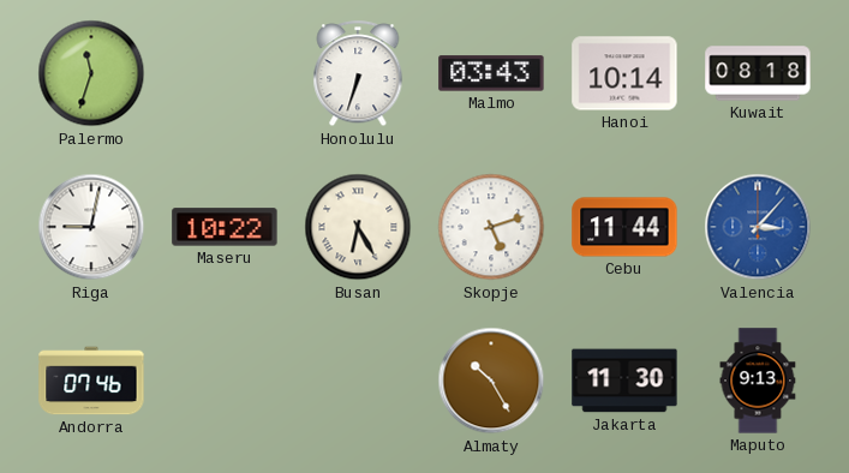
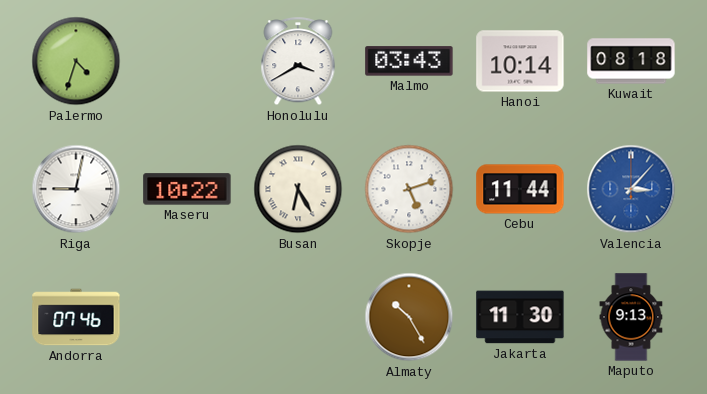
Palermo: 11:33 -> 4:33 (76, 61)
Honolulu: 6:33 -> 3:40 (298, 62)
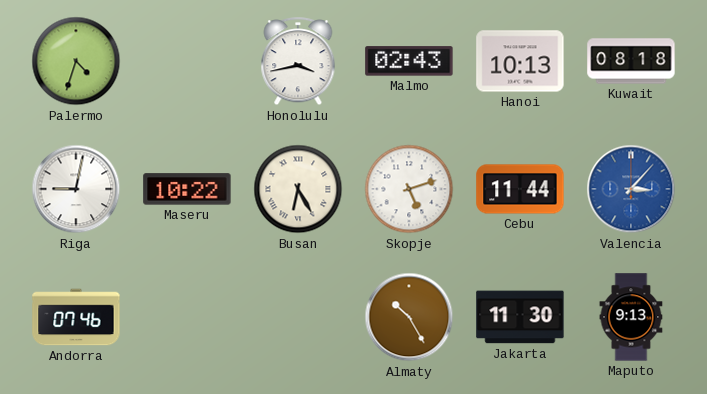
Honolulu: 3:40 -> 3:43 (298, 62)
Malmo: 03:43 -> 02:43 (409, 61)
Hanoi: 10:14 -> 10:13 (520, 61)
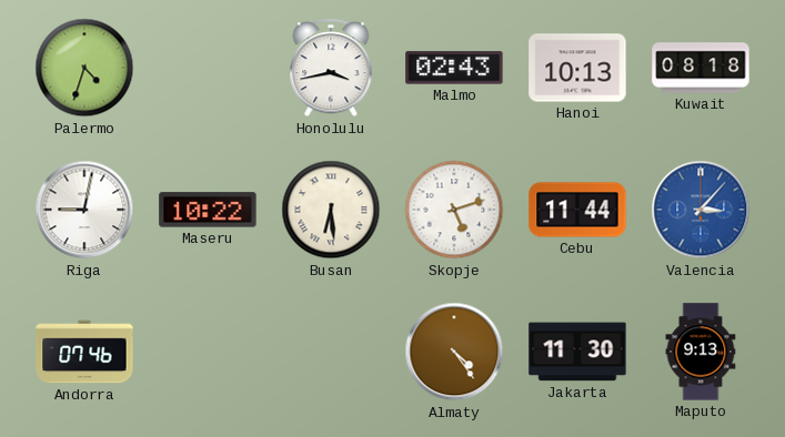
Busan: 6:25 -> 6:29 (331, 210)
Almaty: 10:25 -> 4:24 (454, 352)
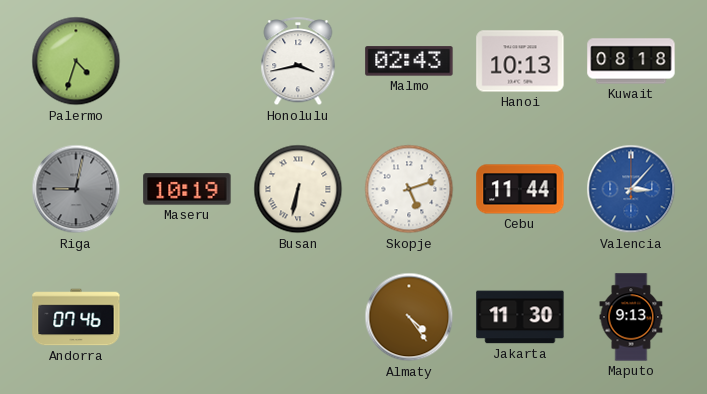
Riga dial: white -> grey (76, 189)
Maseru: 10:22 -> 10:19 (187, 189)
Busan: 6:29 -> 6:32 (298, 189)
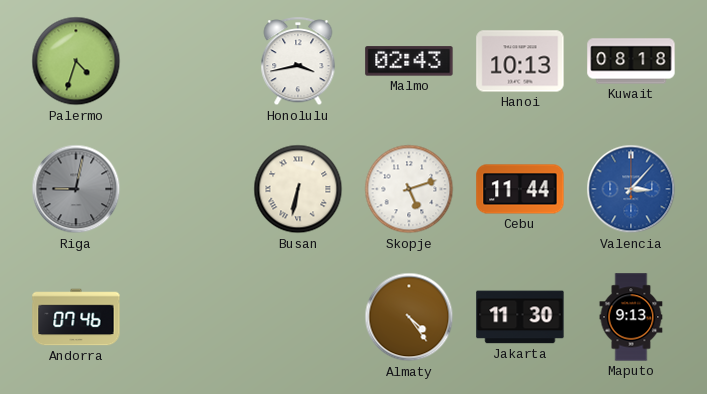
Maseru: 10:19 -> none (187, 189)
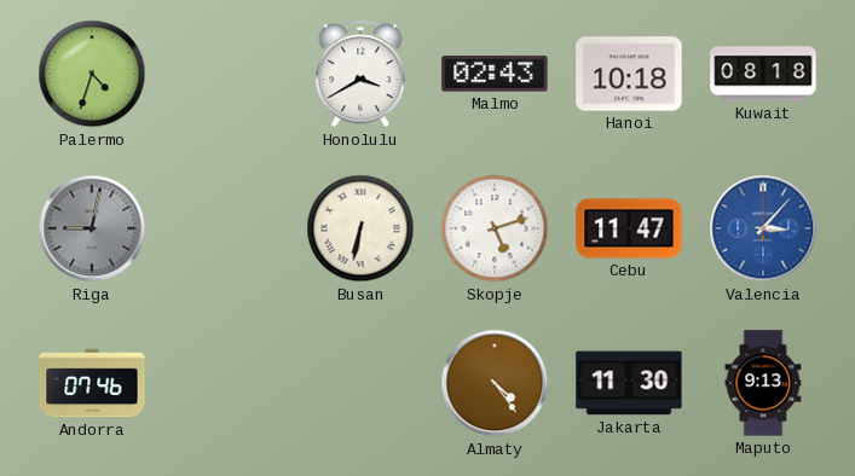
Honolulu: 3:43 -> 3:40 (360, 75)
Hanoi: 10:13 -> 10:18 (629, 74)
Cebu: 11:44 -> 11:47 (629, 228)
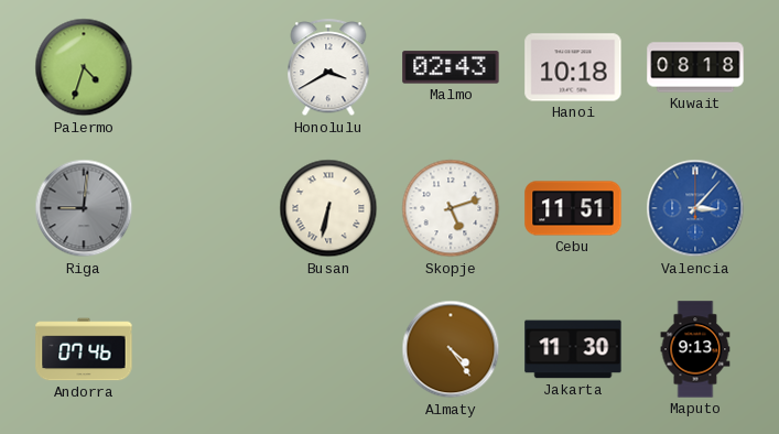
Riga: 9:02 -> 9:01 (84, 208)
Cebu: 11:47 -> 11:51 (573, 208)
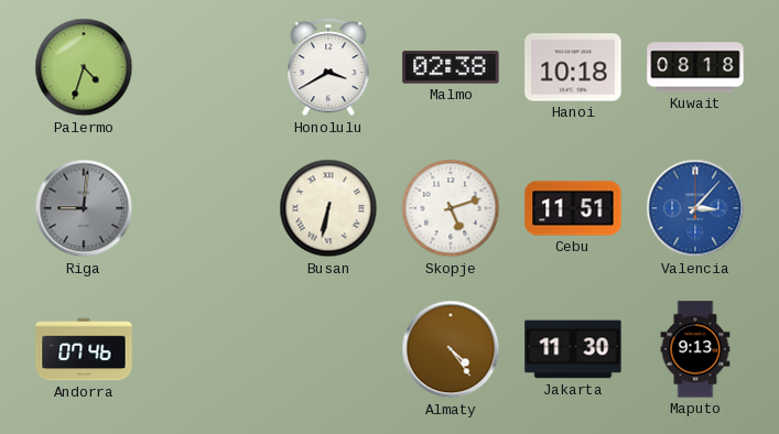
Malmo: 02:43 -> 02:38 (451, 67)
